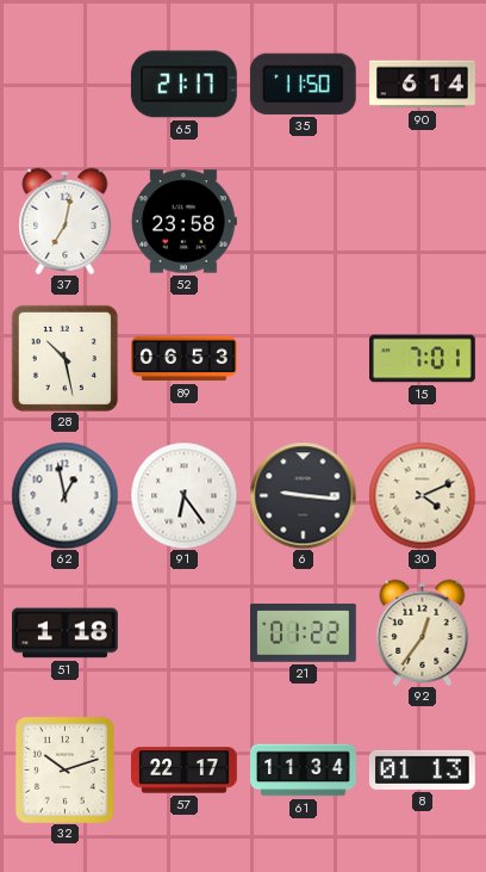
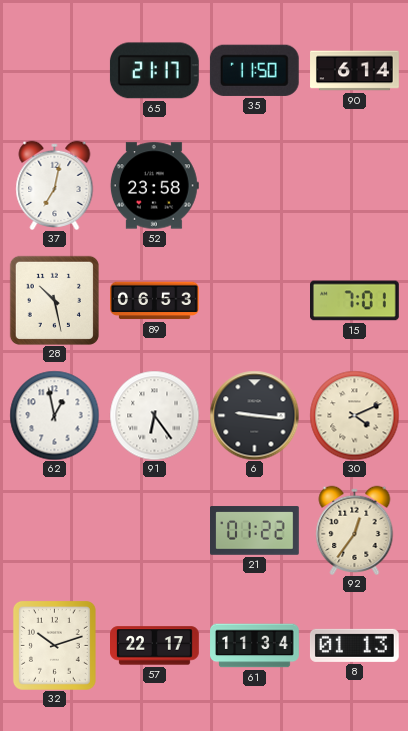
51: 1:18 -> none (66, 633)
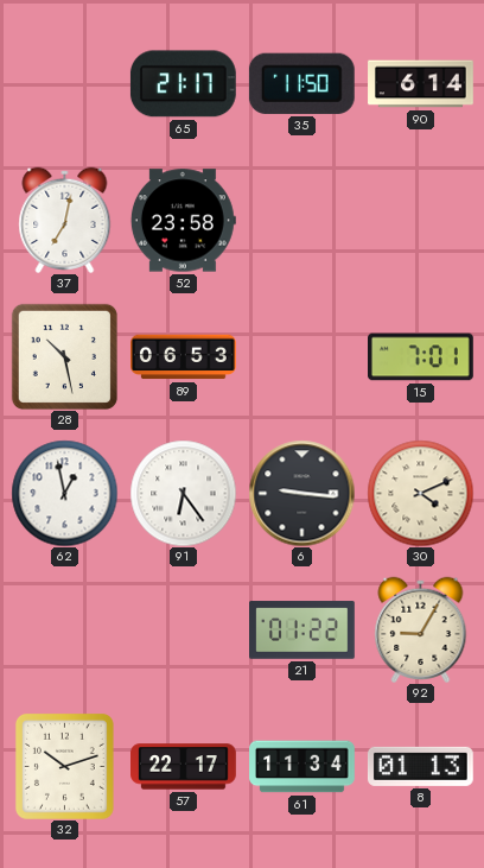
92: 12:36 -> 9:05 (421, 629)
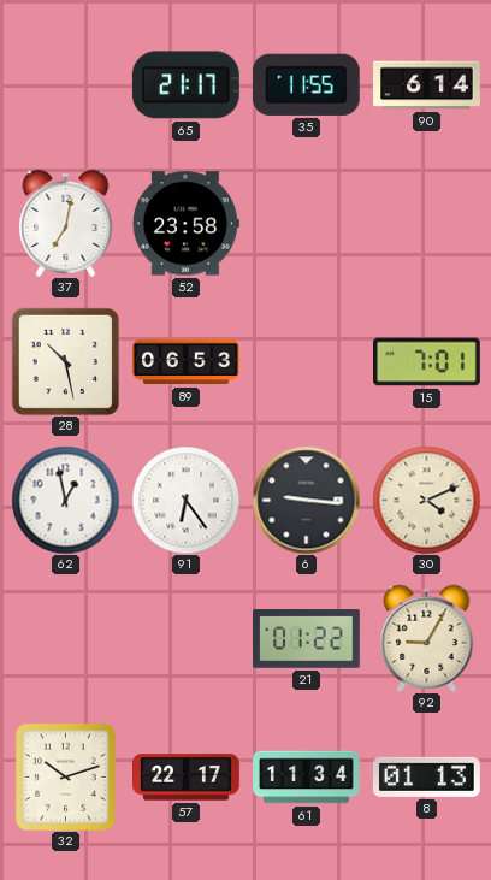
35: 11:50 -> 11:55 (306, 84)
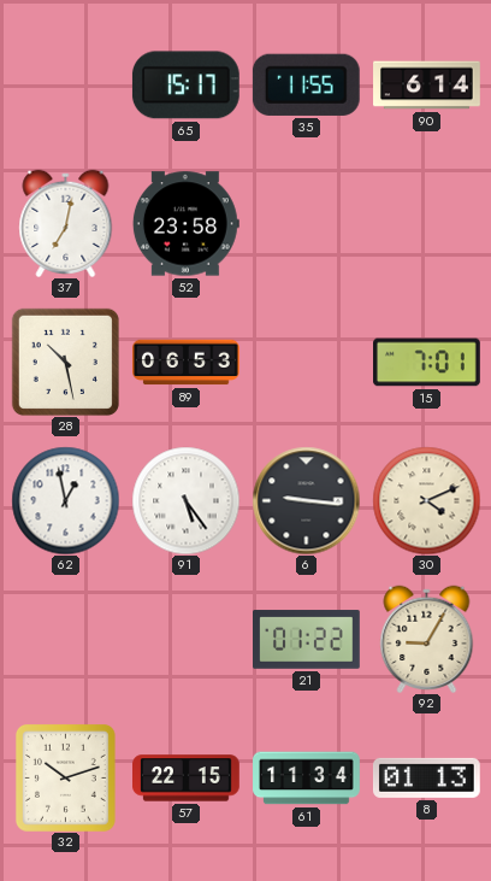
65: 21:17 -> 15:17 (185, 86)
91: 6:24 -> 5:24 (185, 500)
57: 22:17 -> 22:15 (187, 779)
